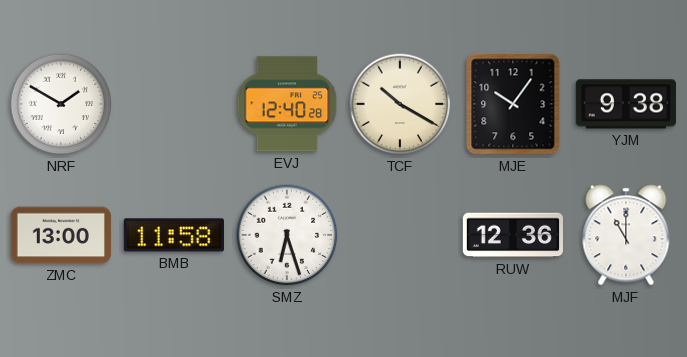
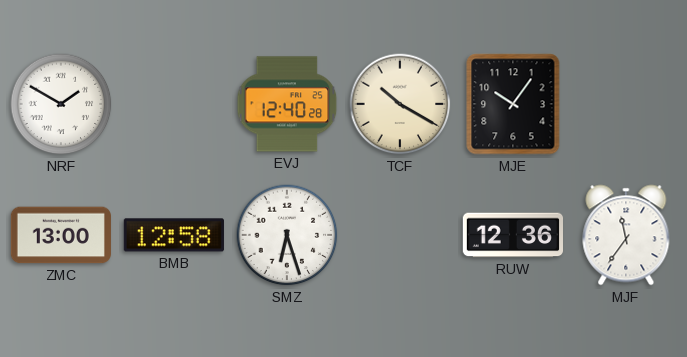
YJM: 9:38 -> none (626, 104)
BMB: 11:58 -> 12:58 (174, 235)
MJF: 11:00 -> 11:36 (626, 235)
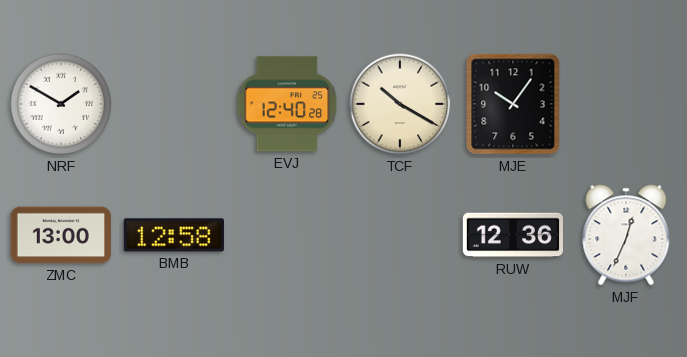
SMZ: 6:27 -> none (287, 235)
MJF: 11:36 -> 12:34 (626, 235)
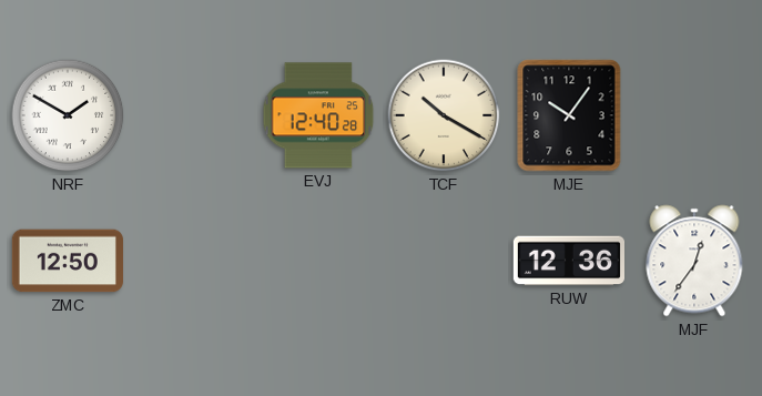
ZMC: 13:00 -> 12:50 (67, 261)
BMB: 12:58 -> none (174, 235)
MJF: 12:34 -> 12:36 (694, 261)
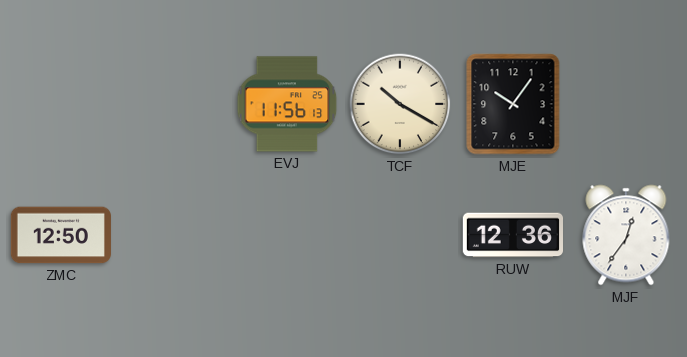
NRF: 1:50 -> none (68, 115)
EVJ: 12:40 -> 11:56 (287, 104)
